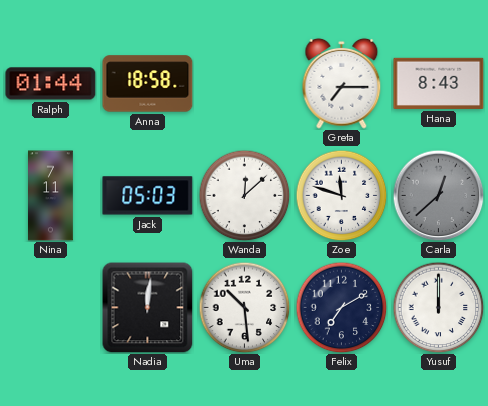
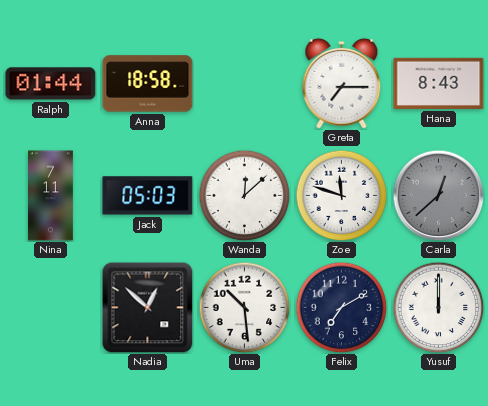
Nadia: 12:01 -> 12:52 (147, 307)
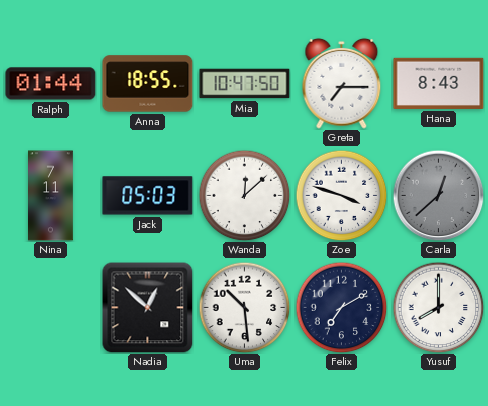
Anna: 18:58 -> 18:55 (148, 84)
Mia: none -> 10:47 (245, 84)
Zoe: 11:48 -> 3:48 (341, 195)
Yusuf: 12:00 -> 8:00 (438, 307)
